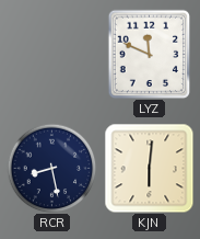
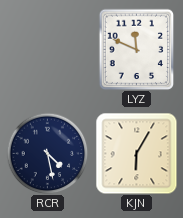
RCR: 8:28 -> 4:28 (47, 153)
KJN: 6:01 -> 6:05 (136, 153)
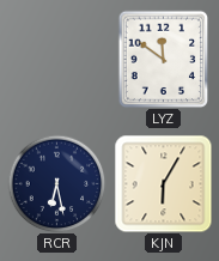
LYZ: 11:49 -> 11:51 (164, 59)
RCR: 4:28 -> 6:28 (56, 183)
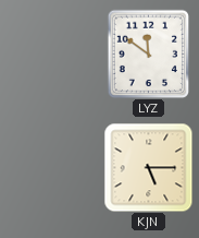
RCR: 6:28 -> none (56, 183)
KJN: 6:05 -> 5:15 (148, 167)
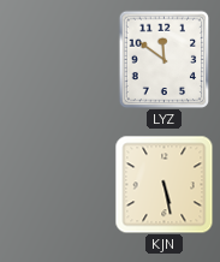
KJN: 5:15 -> 5:28 (163, 184)
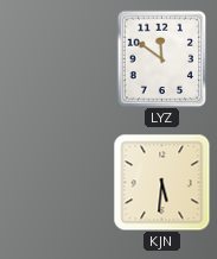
KJN: 5:28 -> 5:31 (161, 182)
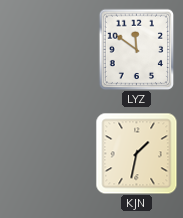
KJN: 5:31 -> 1:32 (136, 153)
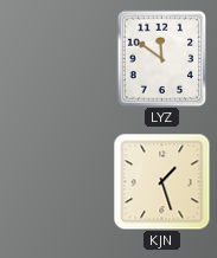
KJN: 1:32 -> 1:27 (161, 181)
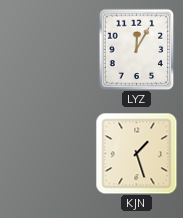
LYZ: 11:51 -> 12:05 (137, 49)
